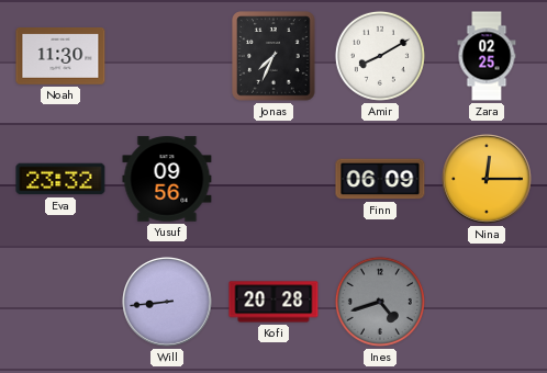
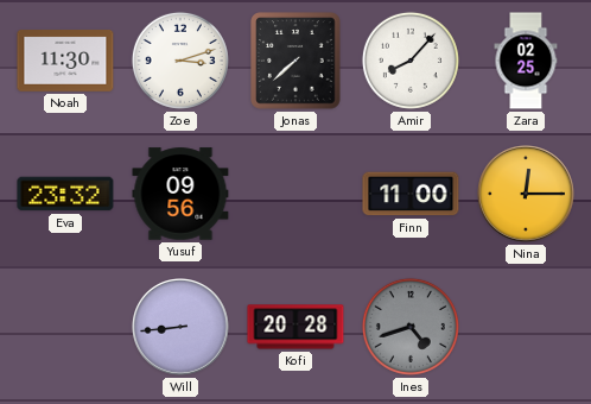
Zoe: none -> 3:12 (180, 61)
Jonas: 7:34 -> 7:38 (295, 61)
Amir: 8:10 -> 8:07 (411, 61)
Finn: 06:09 -> 11:00 (411, 194)
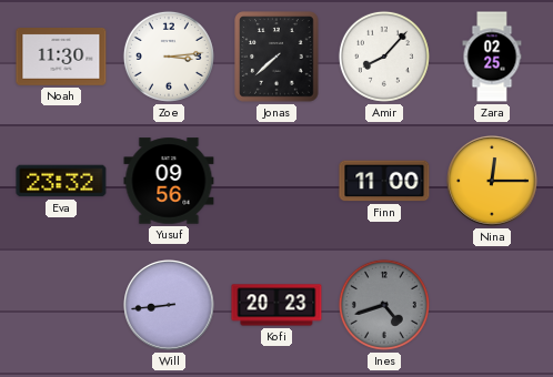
Zoe: 3:12 -> 3:14 (169, 57)
Kofi: 20:28 -> 20:23 (276, 305)
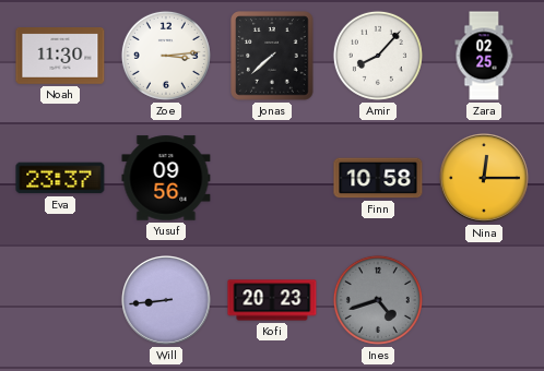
Eva: 23:32 -> 23:37 (60, 178)
Finn: 11:00 -> 10:58 (378, 178)
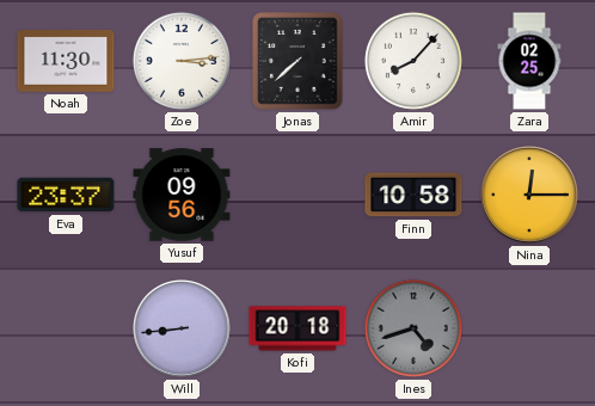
Kofi: 20:23 -> 20:18 (297, 328)
